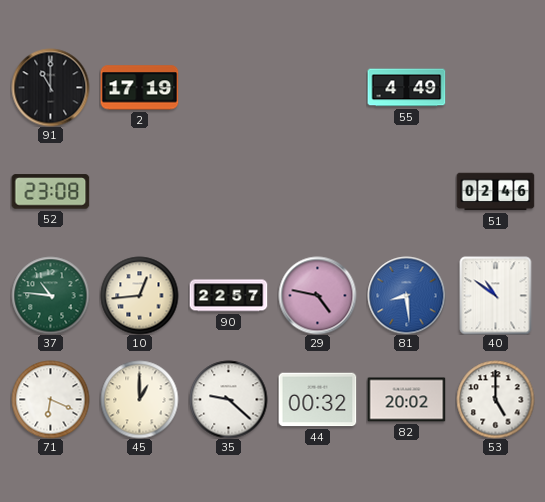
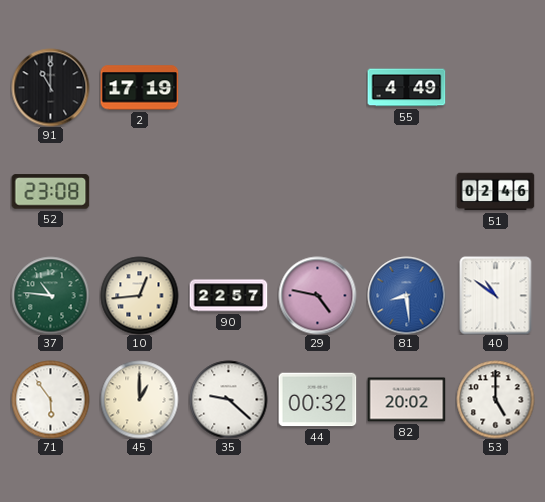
71: 6:19 -> 5:54 (50, 399)
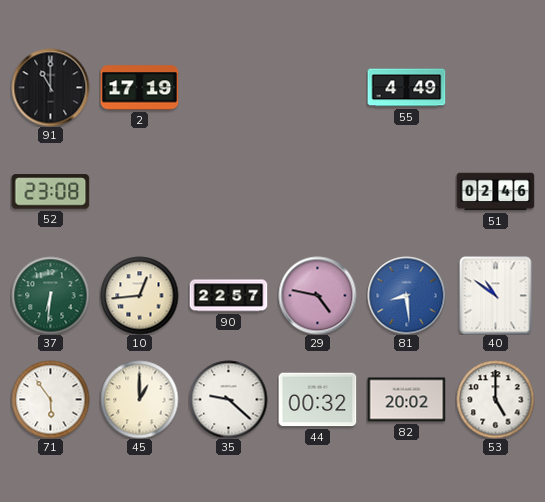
37: 10:46 -> 6:31 (50, 295)
